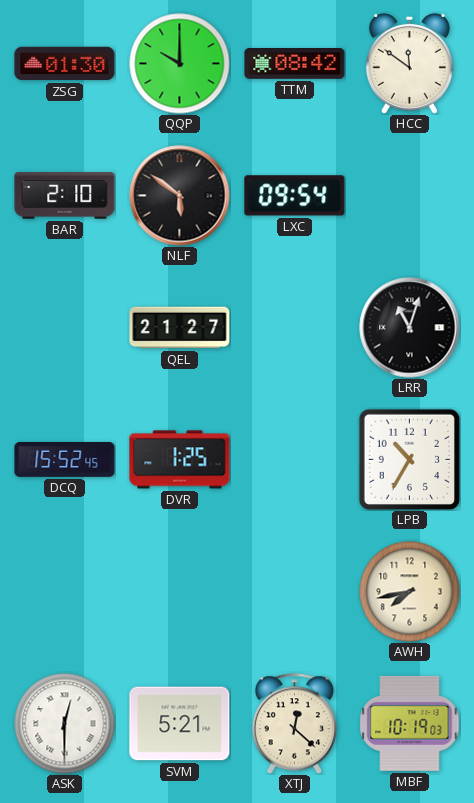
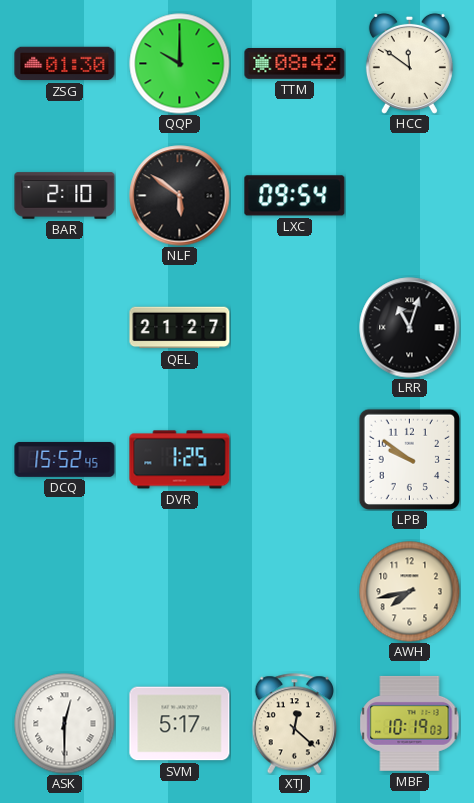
LPB: 10:35 -> 9:51 (409, 459)
SVM: 5:21 -> 5:17 (180, 724)
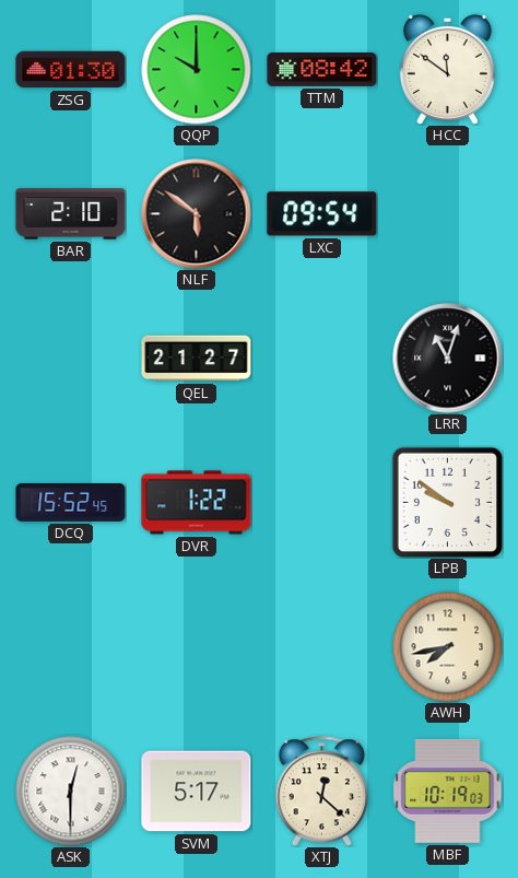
DVR: 1:25 -> 1:22 (197, 503)
